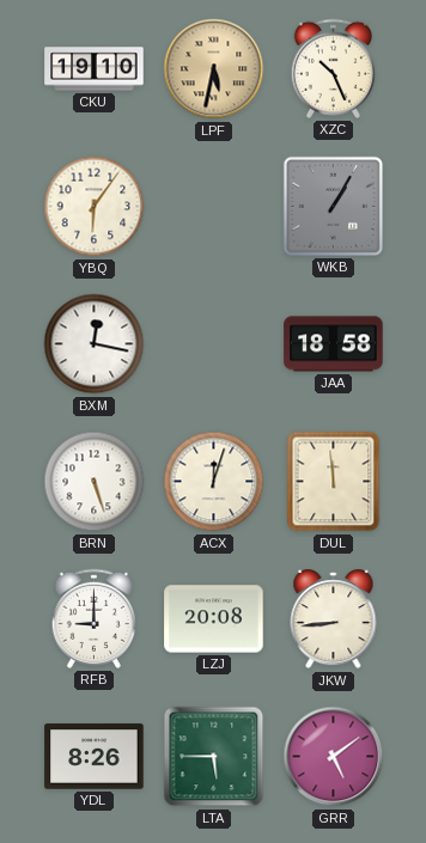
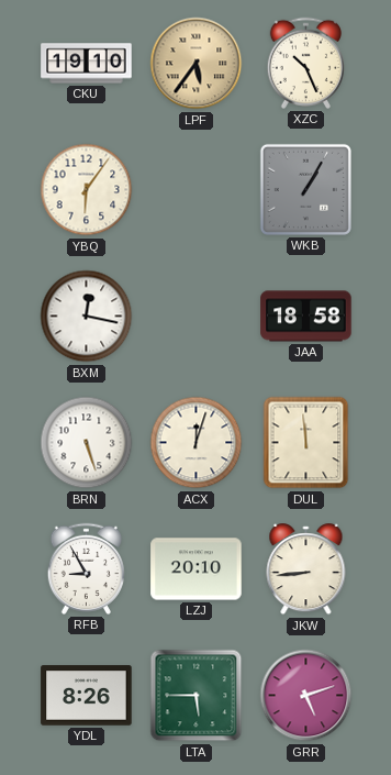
LPF: 5:32 -> 5:36 (197, 64)
RFB: 9:00 -> 8:55 (86, 568)
LZJ: 20:08 -> 20:10 (197, 569)
GRR: 5:09 -> 5:12 (306, 696)
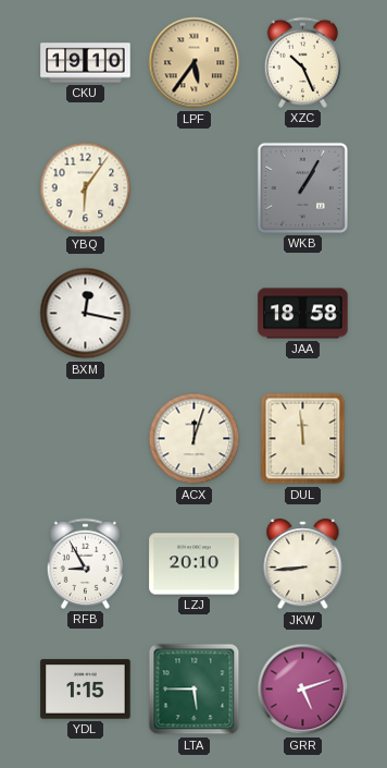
BRN: 5:27 -> none (87, 443)
YDL: 8:26 -> 1:15 (86, 690)
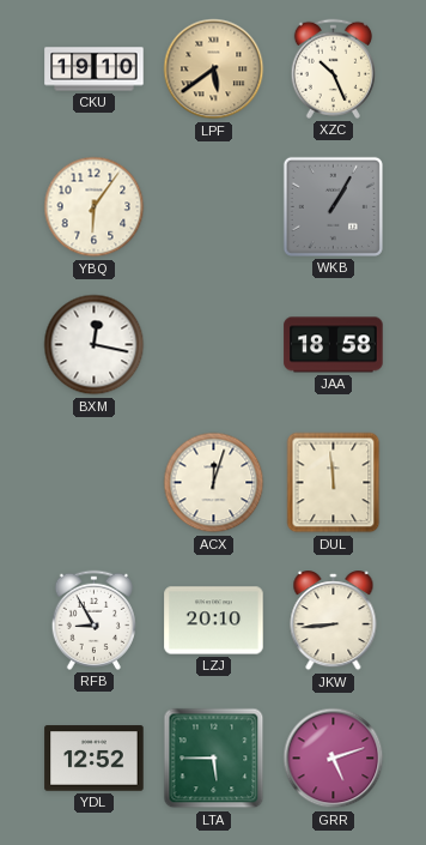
LPF: 5:36 -> 5:39 (214, 70)
YDL: 1:15 -> 12:52 (95, 759)
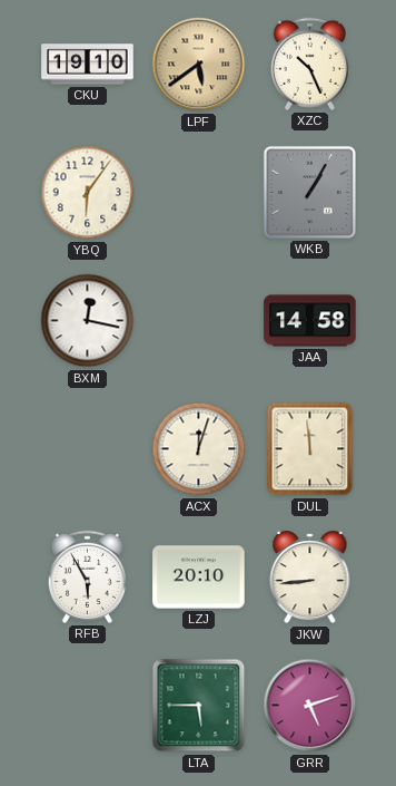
JAA: 18:58 -> 14:58 (310, 321)
RFB: 8:55 -> 5:55 (87, 576)
YDL: 12:52 -> none (95, 759)
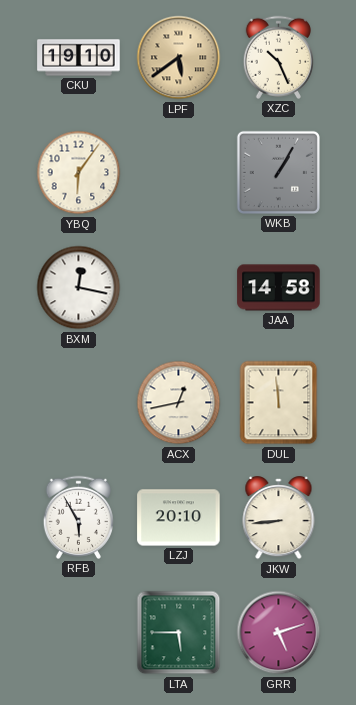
ACX: 12:03 -> 12:43 (179, 403)
